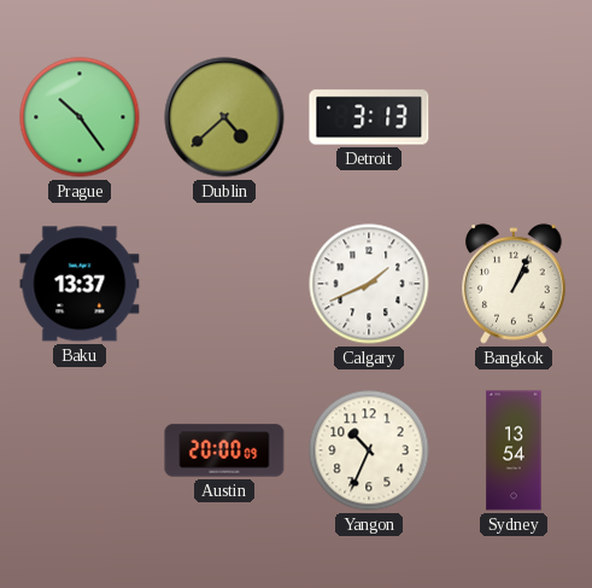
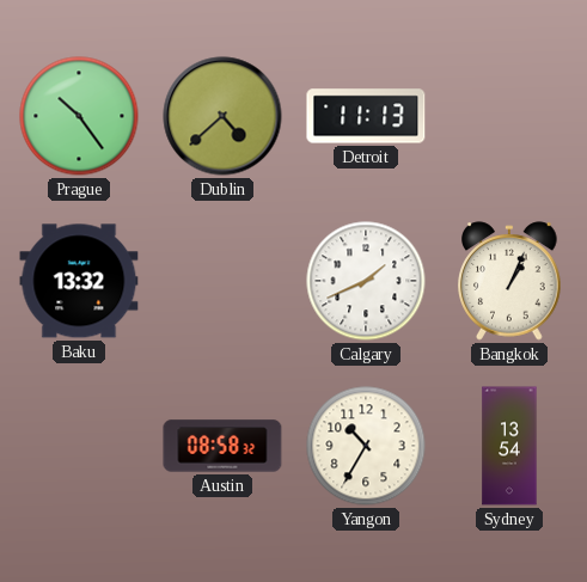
Detroit: 3:13 -> 11:13 (366, 116)
Baku: 13:37 -> 13:32 (79, 281)
Austin: 20:00 -> 08:58 (222, 446)
Yangon: 10:34 -> 10:35 (366, 446)
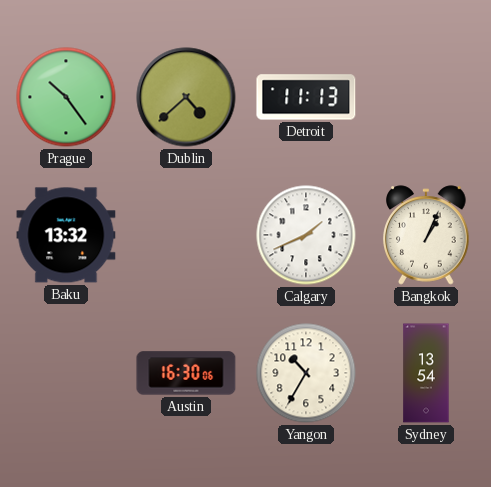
Austin: 08:58 -> 16:30 (186, 373)
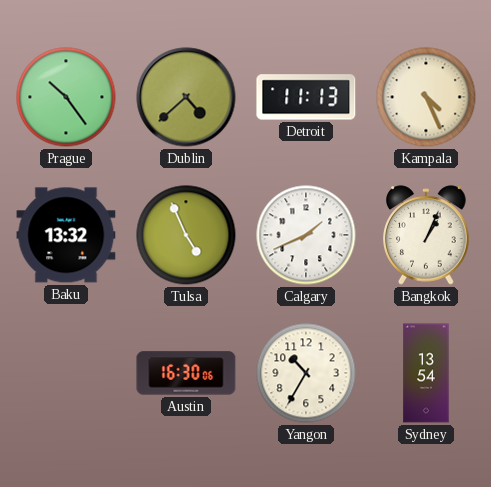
Kampala: none -> 4:26 (426, 97)
Tulsa: none -> 4:56 (186, 235)
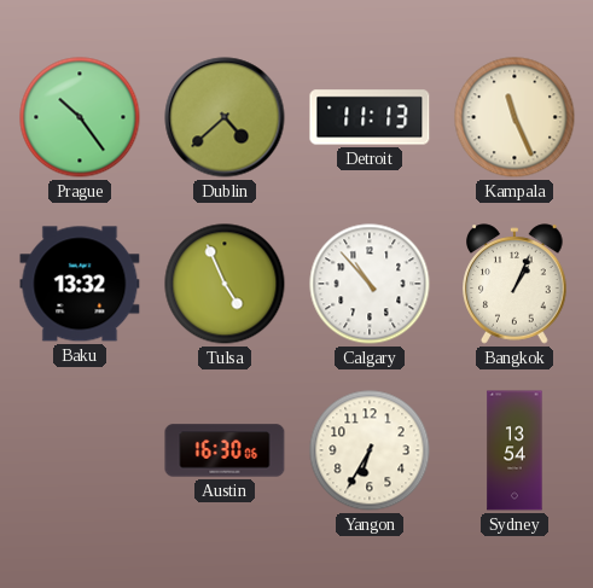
Kampala: 4:26 -> 11:26 (514, 117)
Calgary: 1:41 -> 10:53 (370, 284)
Yangon: 10:35 -> 6:35 (370, 450)
